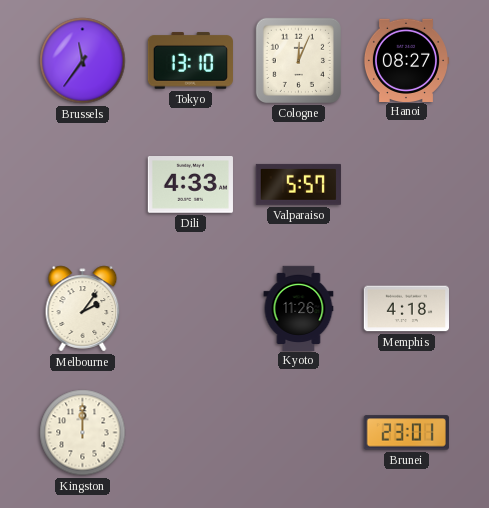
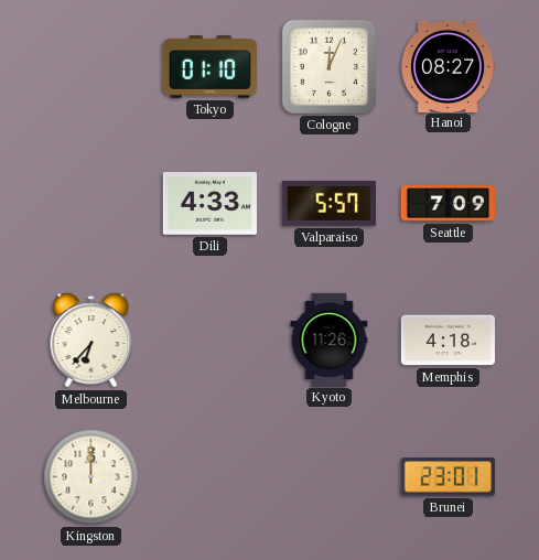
Brussels: 11:36 -> none (83, 61)
Tokyo: 13:10 -> 01:10 (209, 67)
Seattle: none -> 7:09 (448, 204)
Melbourne: 2:06 -> 6:37 (91, 341)
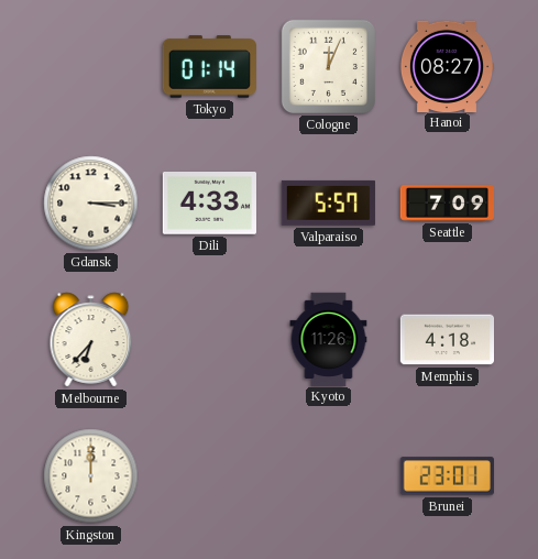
Tokyo: 01:10 -> 01:14 (209, 67)
Gdansk: none -> 3:15 (91, 204)
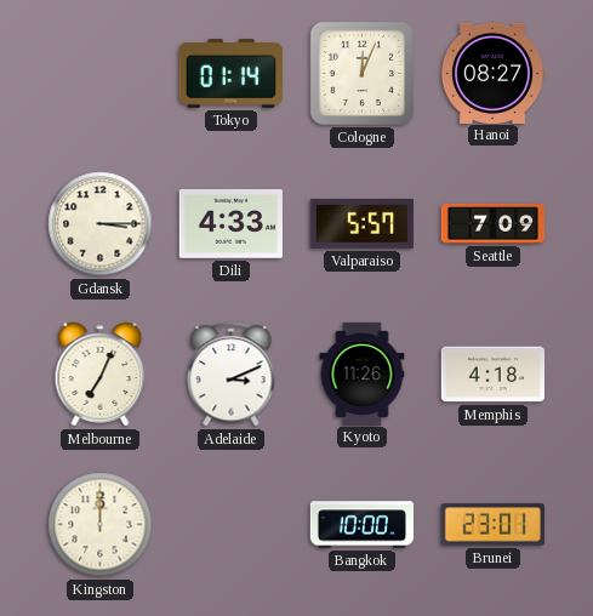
Melbourne: 6:37 -> 7:04 (101, 375)
Adelaide: none -> 3:11 (232, 375)
Bangkok: none -> 10:00 (361, 525)
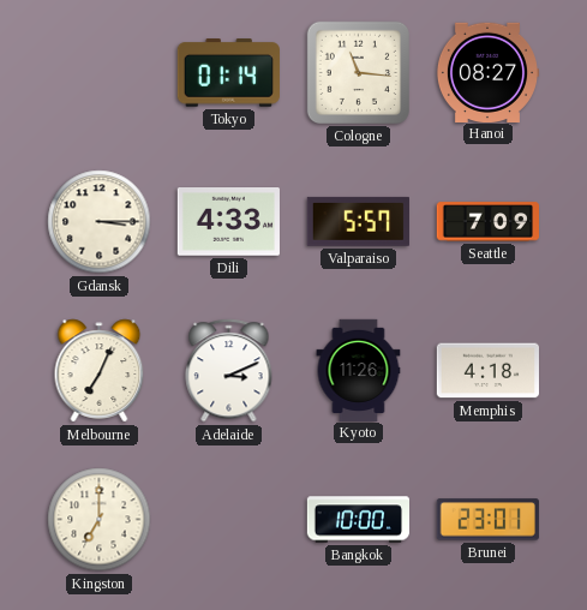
Cologne: 12:04 -> 11:16 (358, 72)
Kingston: 12:00 -> 7:00 (100, 520)
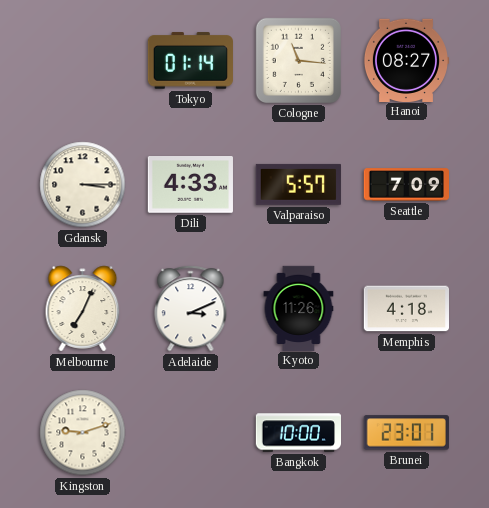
Kingston: 7:00 -> 9:12 (83, 433)
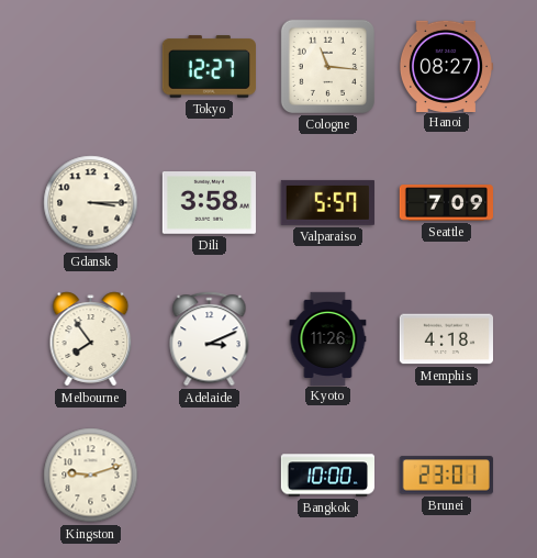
Tokyo: 01:14 -> 12:27 (209, 67)
Dili: 4:33 -> 3:58 (209, 203)
Melbourne: 7:04 -> 7:54 (91, 339)
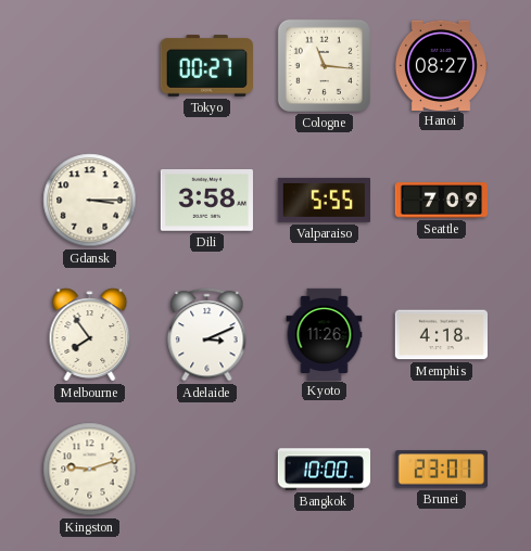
Tokyo: 12:27 -> 00:27 (206, 66)
Valparaiso: 5:57 -> 5:55 (324, 200)
